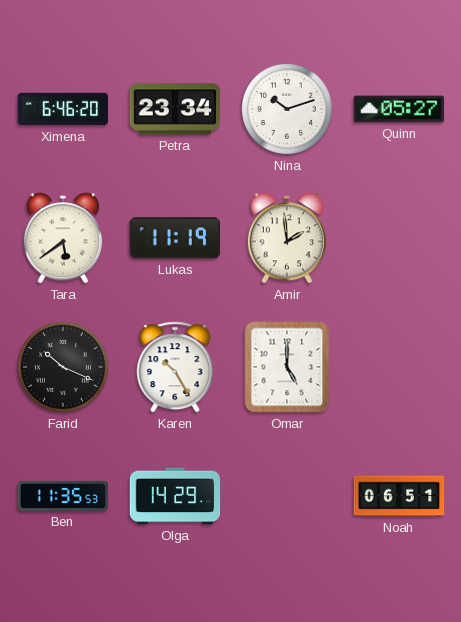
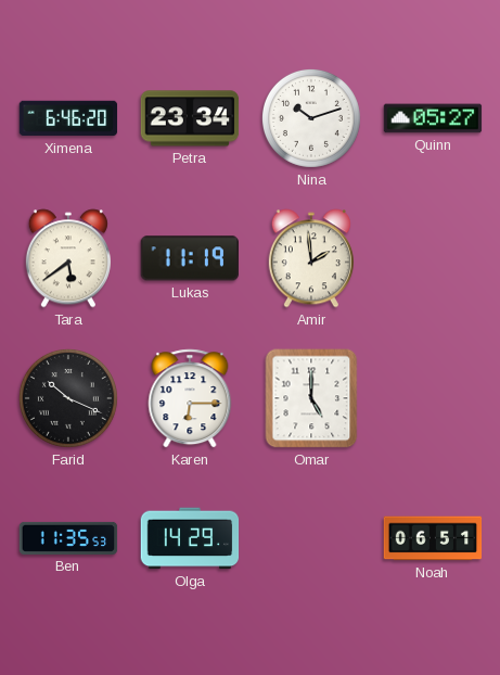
Karen: 10:25 -> 6:15 (190, 398)
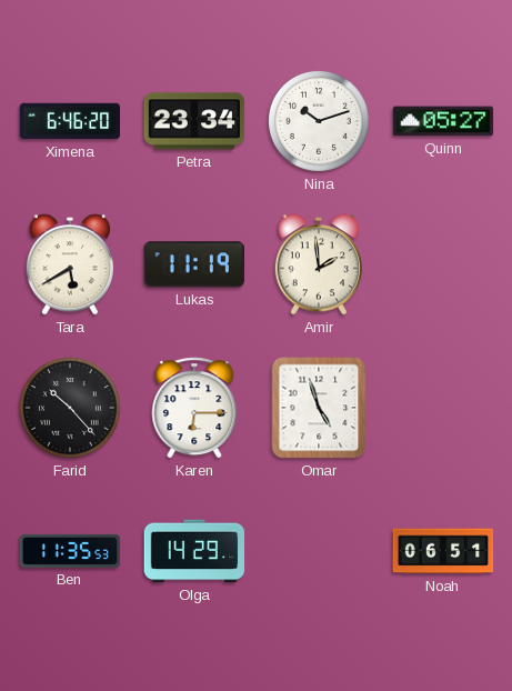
Tara: 5:39 -> 5:40 (70, 264)
Farid: 10:19 -> 10:23 (70, 408)
Omar: 5:00 -> 4:57 (319, 408)
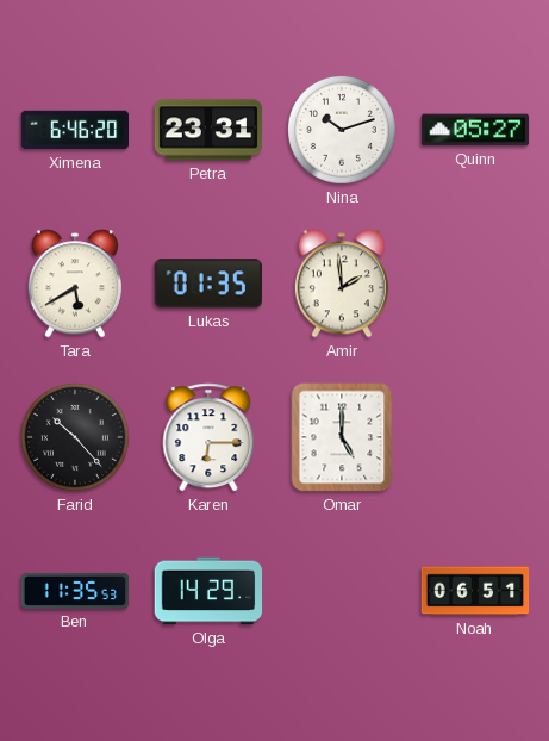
Petra: 23:34 -> 23:31 (208, 130)
Lukas: 11:19 -> 01:35 (208, 284)
Omar: 4:57 -> 5:00 (342, 437)
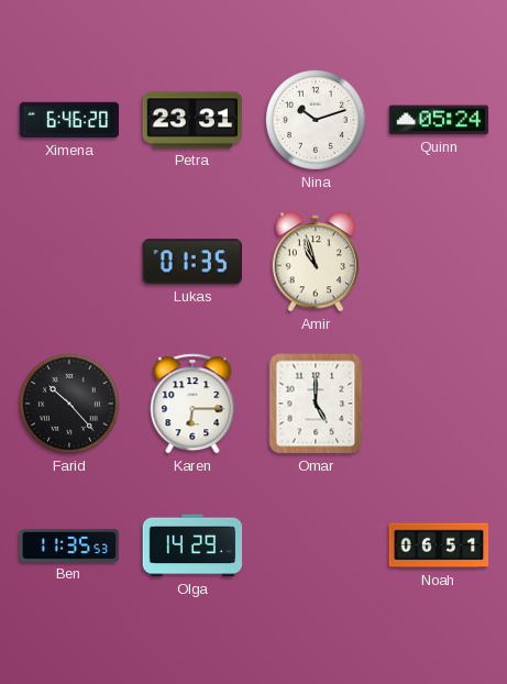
Quinn: 05:27 -> 05:24 (439, 120)
Tara: 5:40 -> none (75, 284)
Amir: 1:59 -> 10:57 (316, 262)
